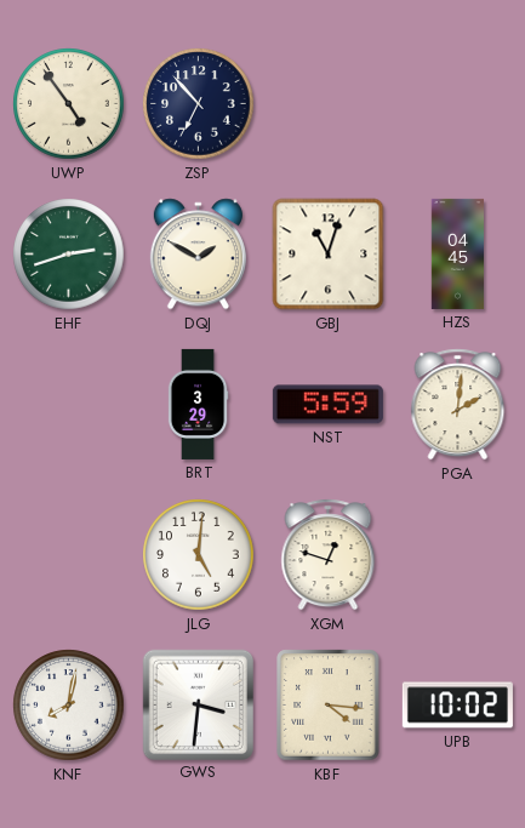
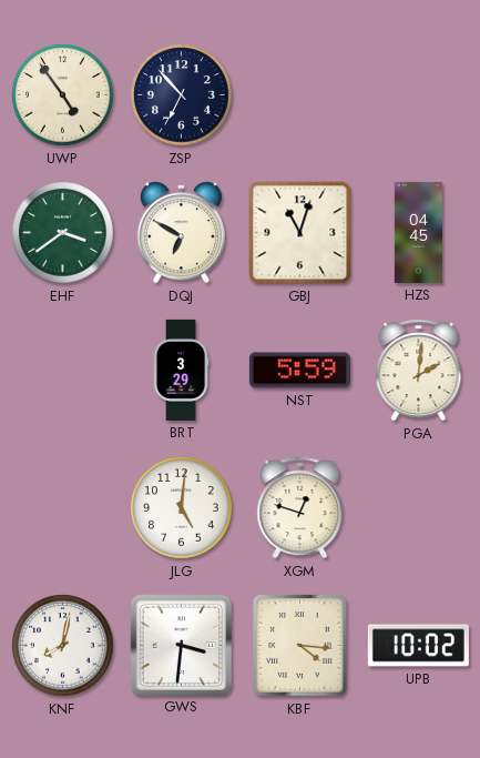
EHF: 2:42 -> 3:39 (63, 233)
DQJ: 1:50 -> 6:50 (181, 233)
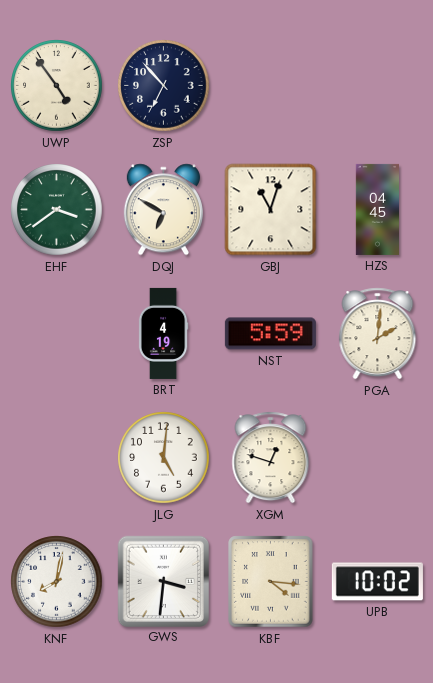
BRT: 3:29 -> 4:19 (163, 333)
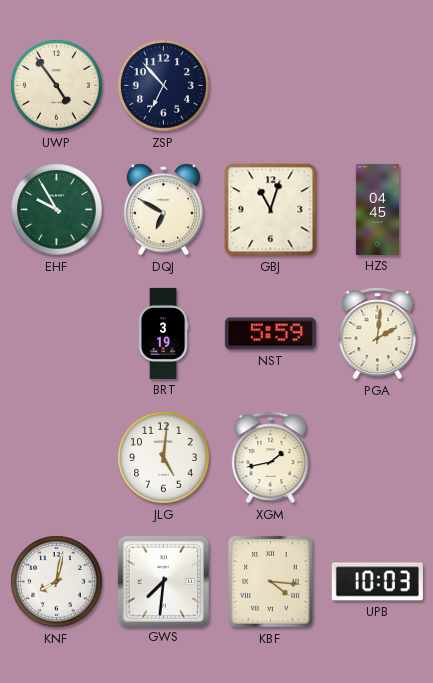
EHF: 3:39 -> 9:55 (57, 210)
BRT: 4:19 -> 3:19 (163, 333)
XGM: 12:48 -> 1:43 (271, 458)
GWS: 3:31 -> 7:31 (163, 581)
UPB: 10:02 -> 10:03 (377, 582)
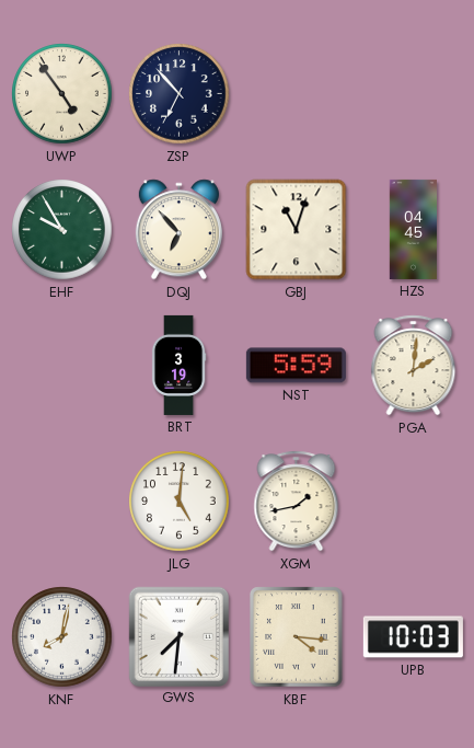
DQJ: 6:50 -> 6:53 (178, 230)
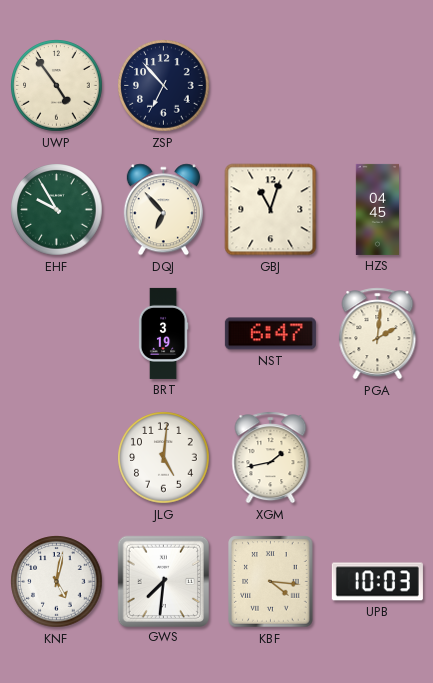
NST: 5:59 -> 6:47 (270, 334)
KNF: 8:02 -> 5:02 (57, 582)
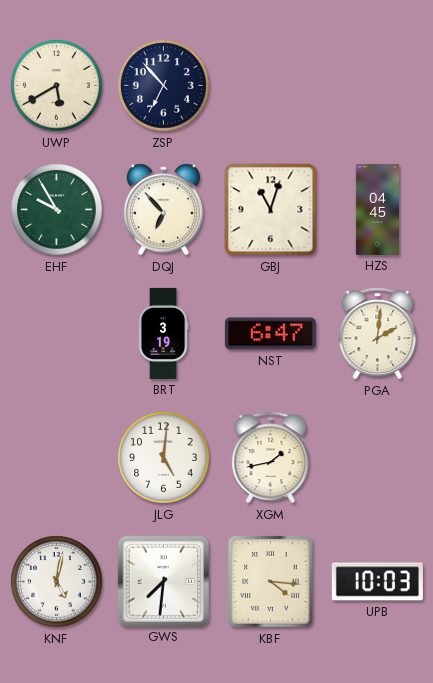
UWP: 4:54 -> 5:40 (57, 86)
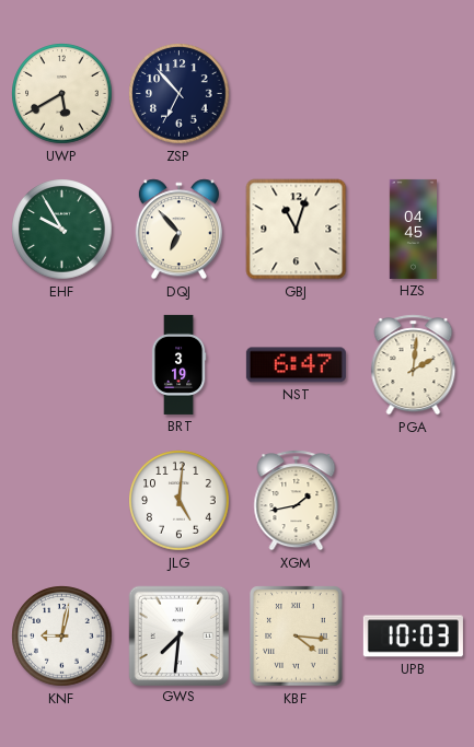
KNF: 5:02 -> 9:02 (62, 637)
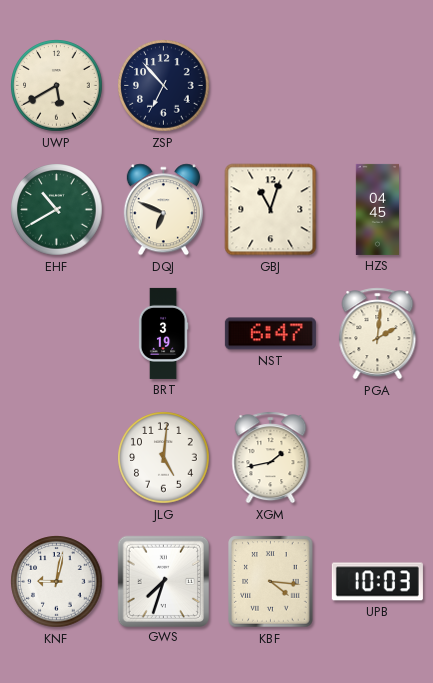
EHF: 9:55 -> 10:40 (57, 210)
DQJ: 6:53 -> 6:49 (163, 210)
GWS: 7:31 -> 7:33 (163, 581)
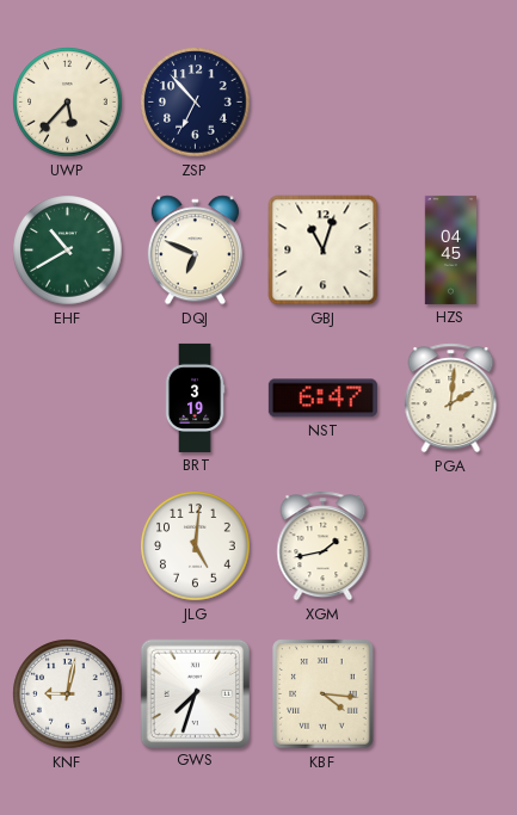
UWP: 5:40 -> 5:37 (68, 103)
UPB: 10:03 -> none (377, 582)
